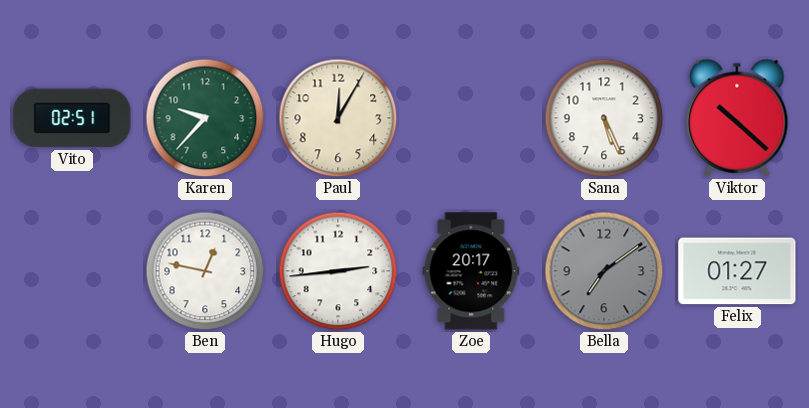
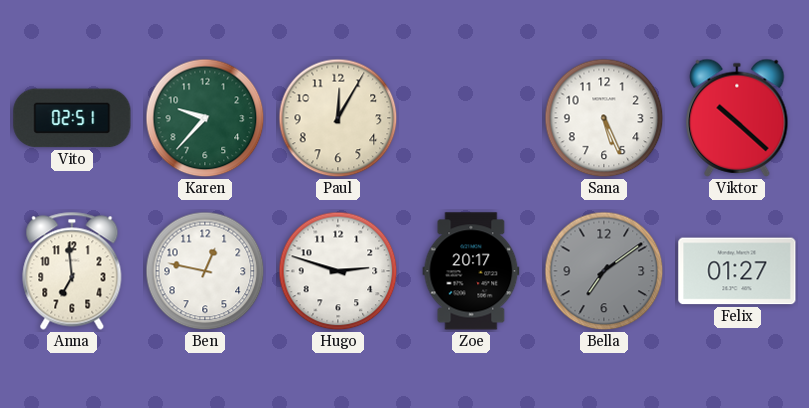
Anna: none -> 6:59 (72, 271)
Hugo: 2:44 -> 2:48 (338, 271)
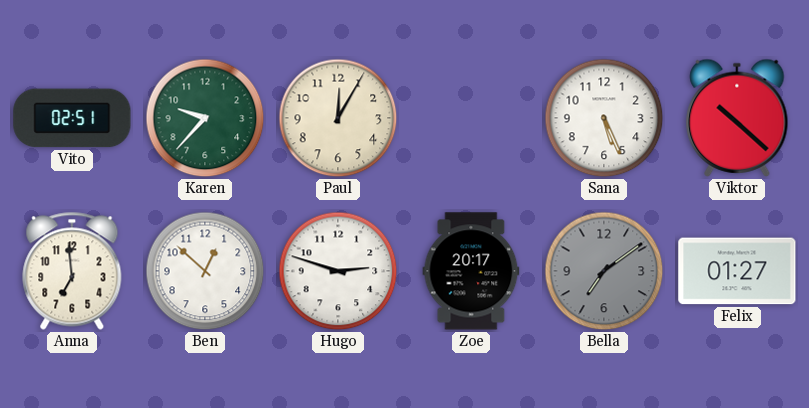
Ben: 12:47 -> 12:52 (205, 271)
